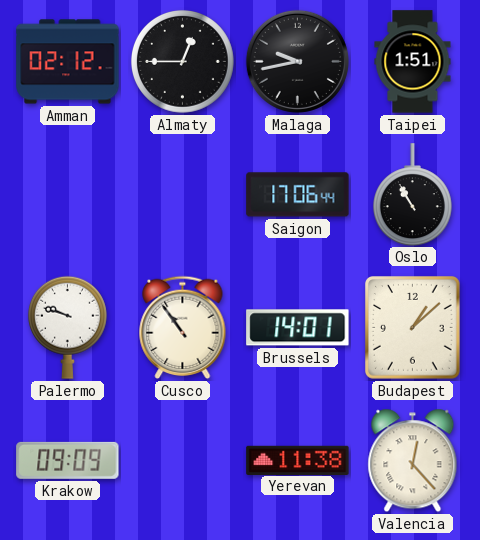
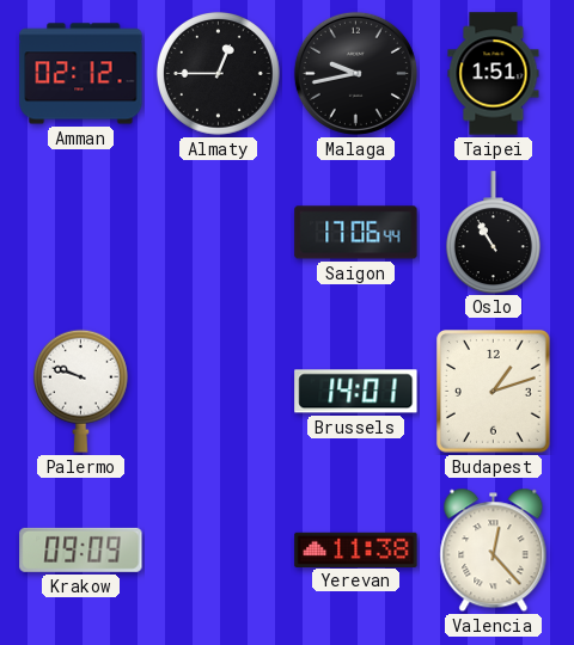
Cusco: 10:54 -> none (183, 328)
Budapest: 1:08 -> 1:12 (494, 392)
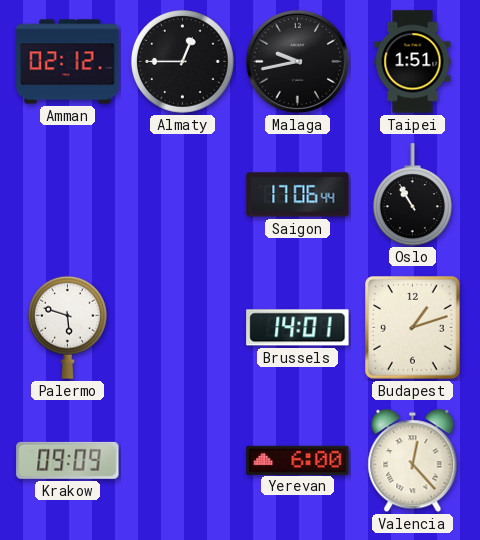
Palermo: 9:48 -> 5:48 (67, 327)
Yerevan: 11:38 -> 6:00 (298, 460)
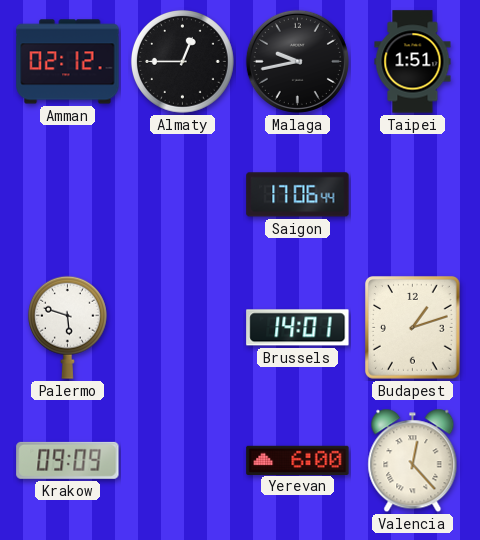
Oslo: 10:55 -> none (412, 194)
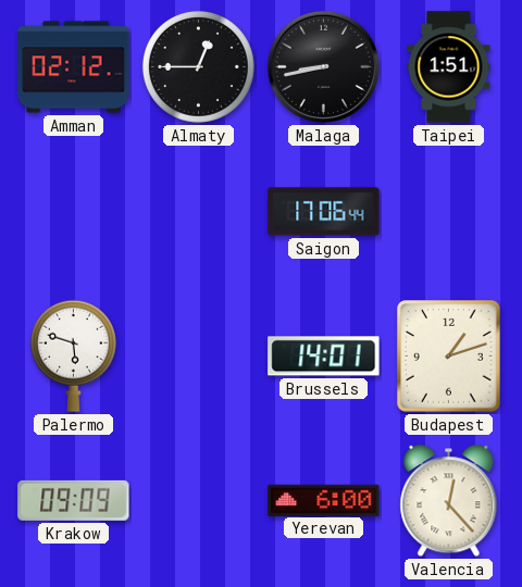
Malaga: 9:43 -> 8:43 (323, 66)
